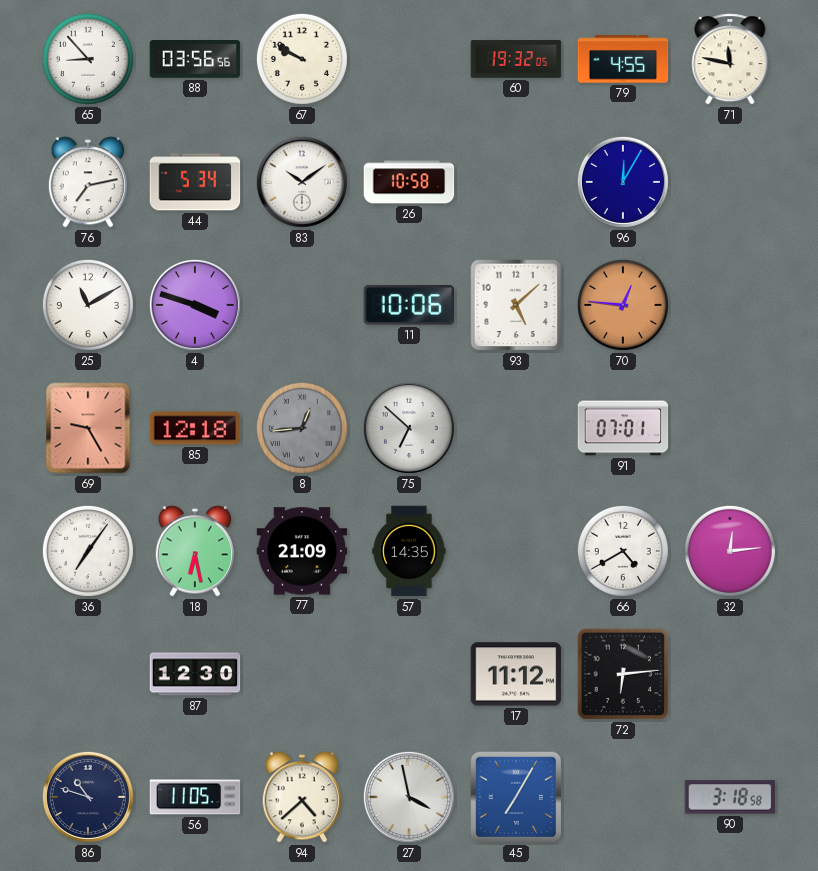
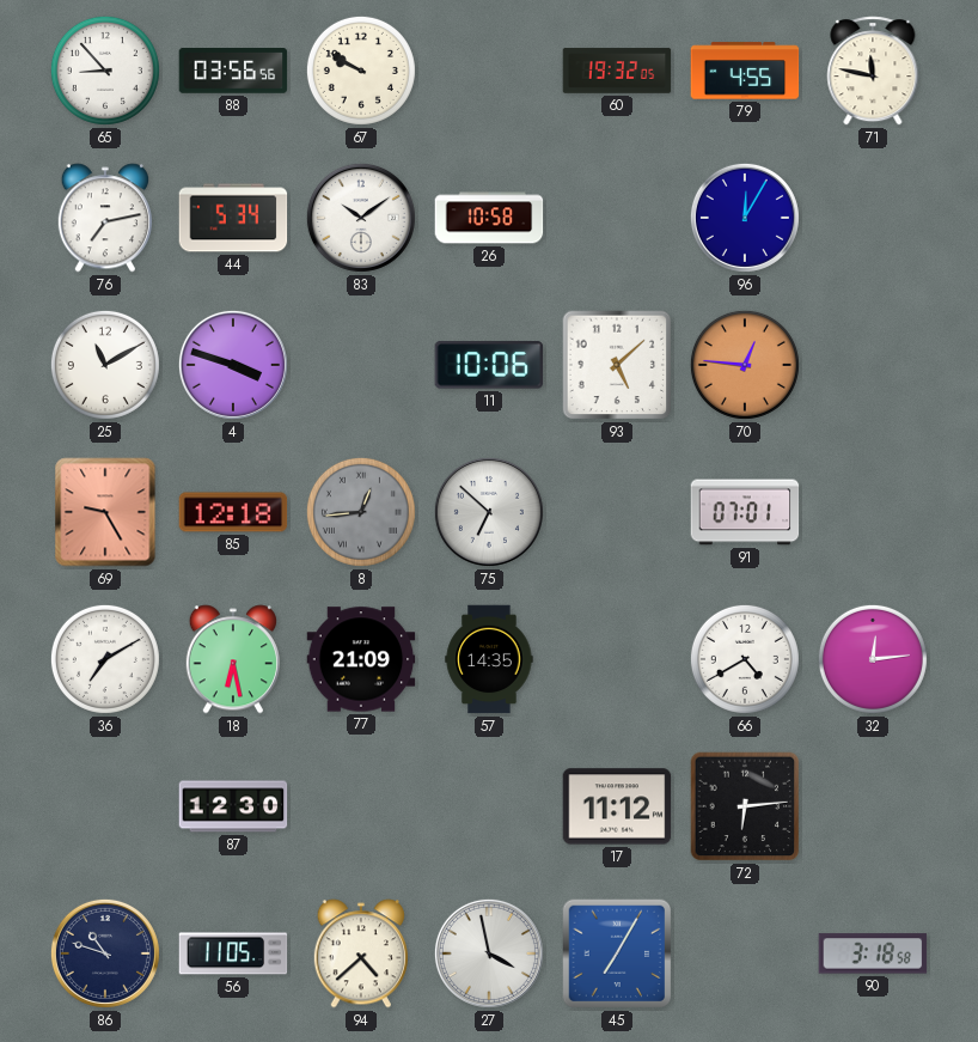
36: 7:06 -> 7:10 (105, 659)
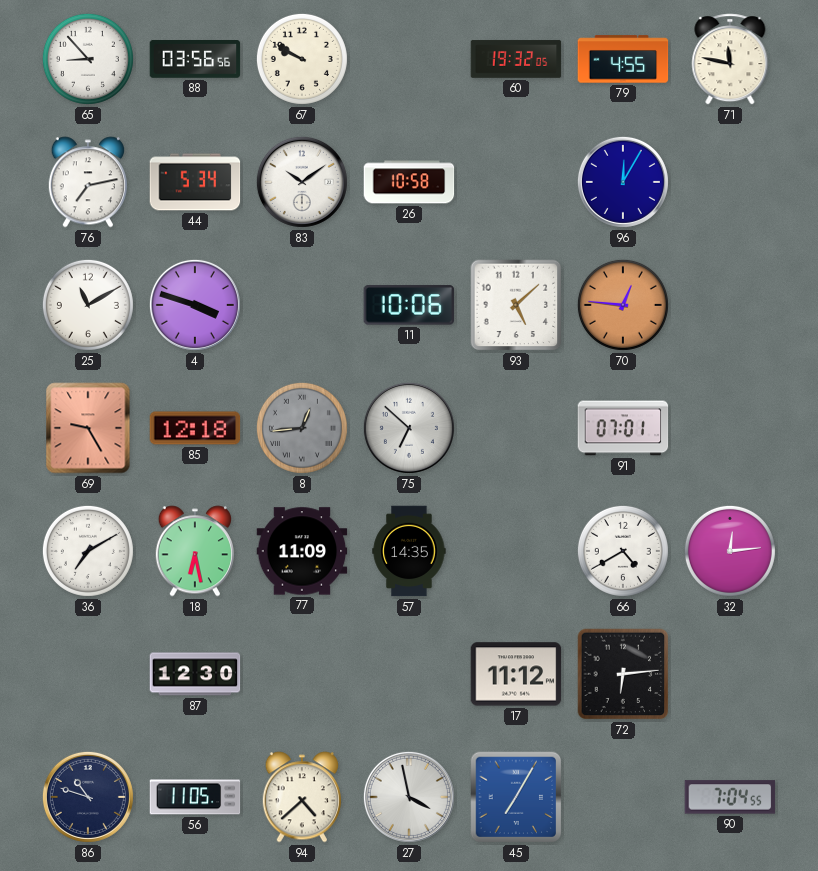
77: 21:09 -> 11:09 (302, 551)
90: 3:18 -> 7:04 (730, 797)
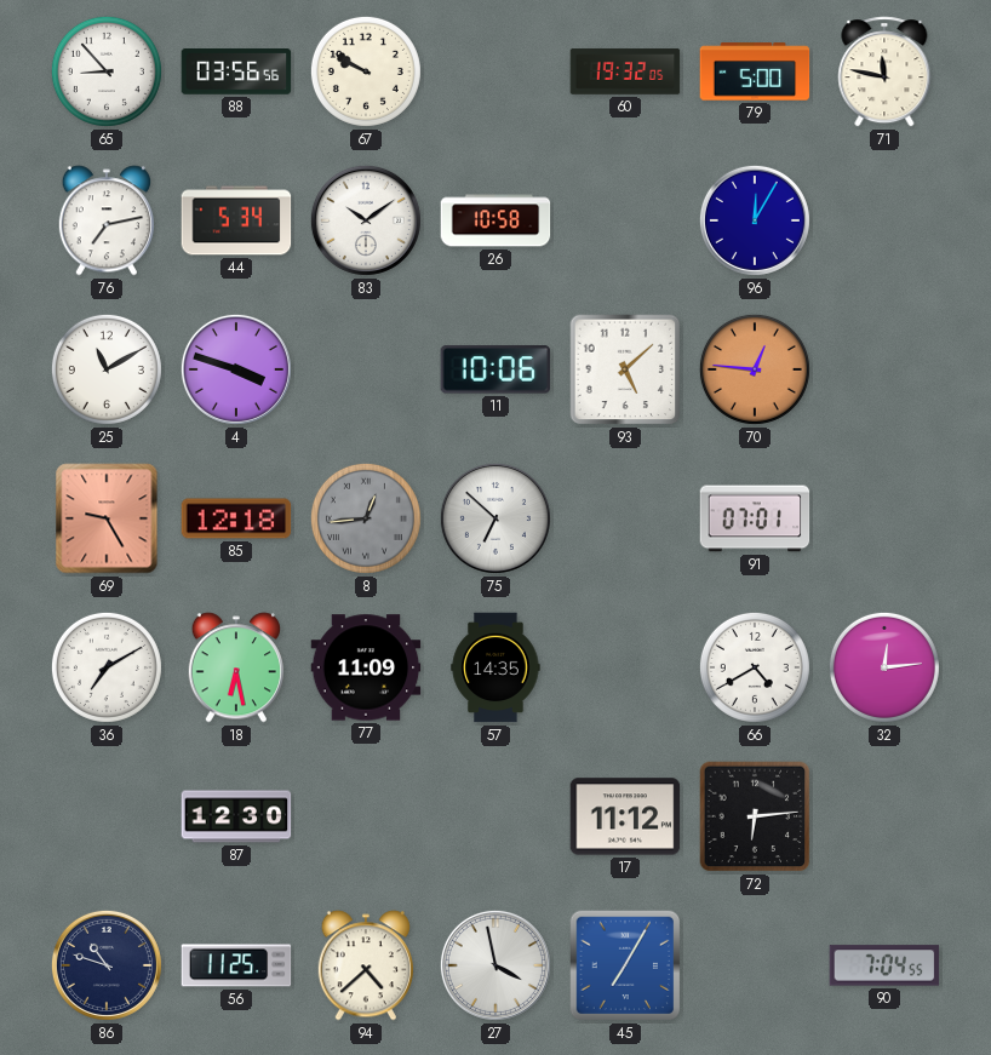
79: 4:55 -> 5:00 (755, 71)
56: 11:05 -> 11:25 (236, 965)
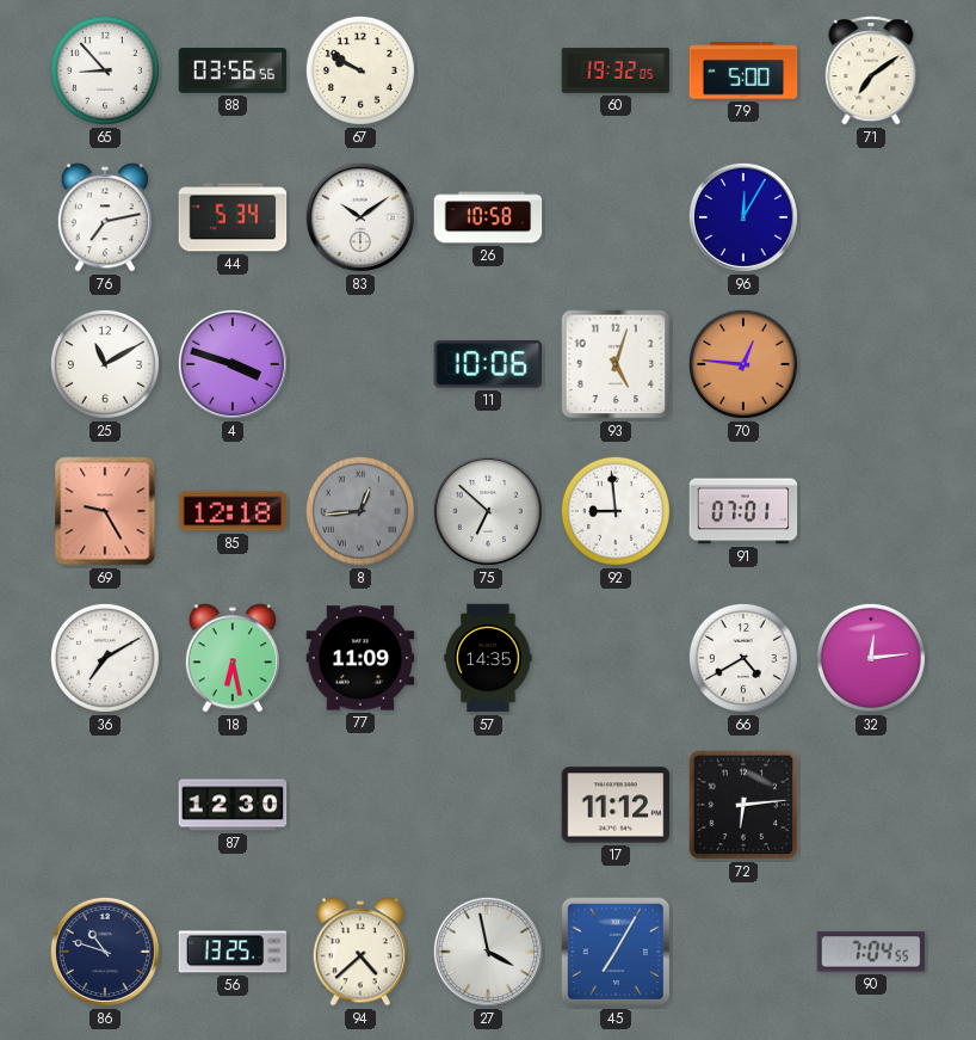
71: 11:47 -> 7:09 (871, 70)
93: 5:08 -> 5:03 (616, 364)
92: none -> 8:59 (616, 511)
56: 11:25 -> 13:25 (233, 952)
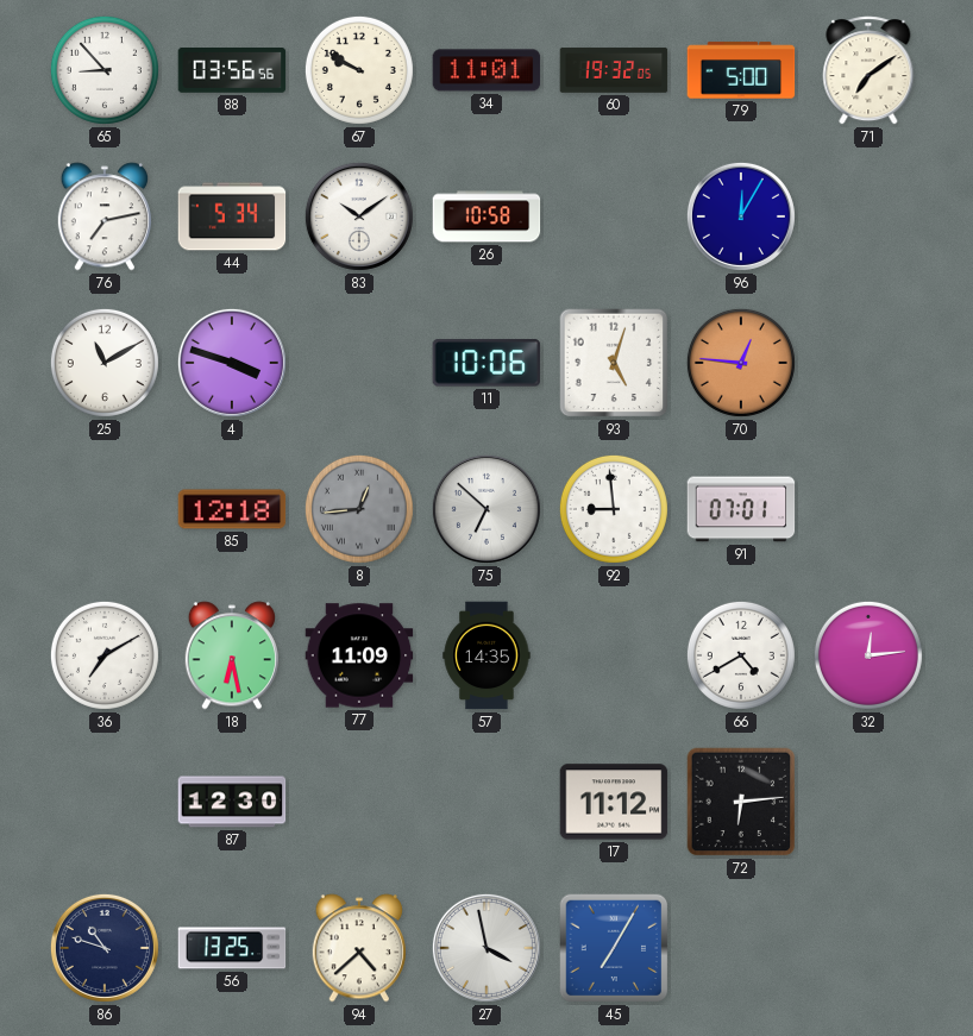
34: none -> 11:01 (486, 70)
69: 9:25 -> none (105, 511)
90: 7:04 -> none (871, 952)
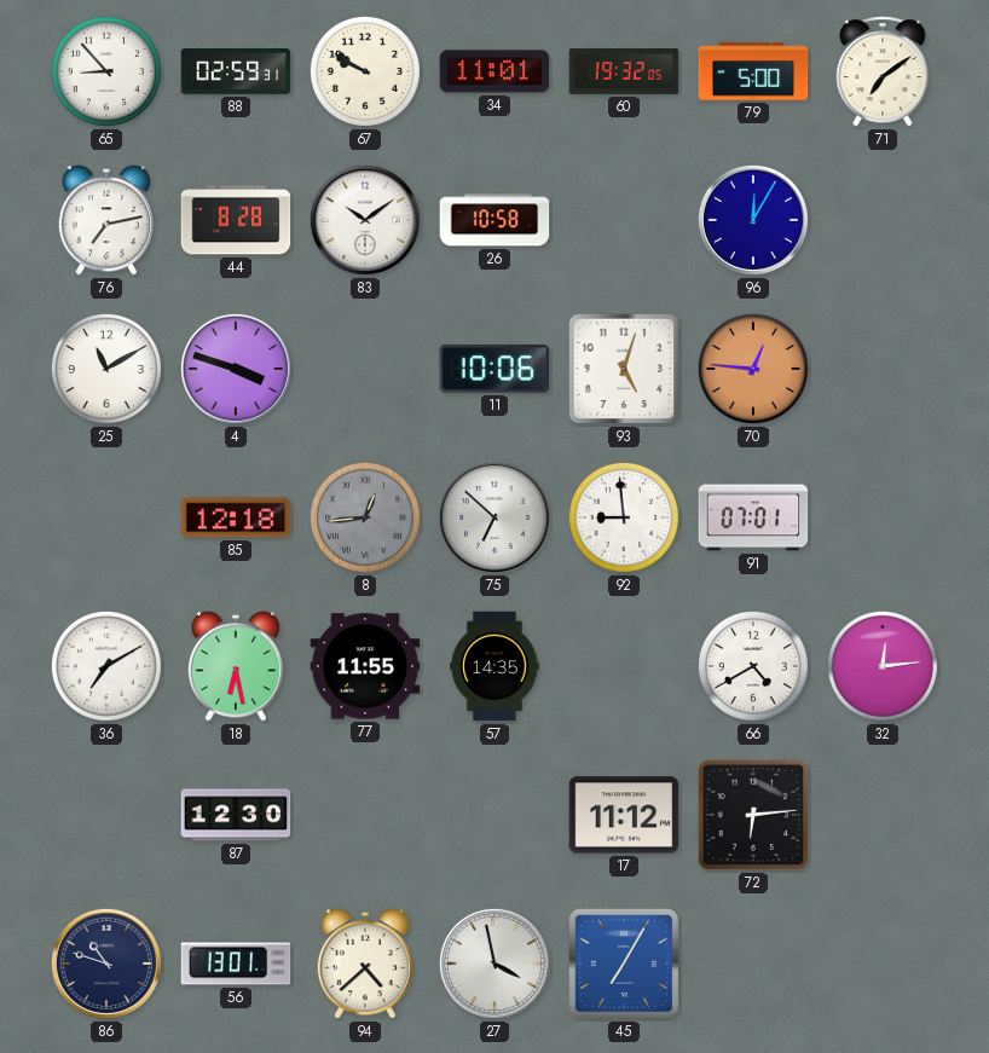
88: 03:56 -> 02:59 (236, 73)
44: 5:34 -> 8:28 (236, 220)
77: 11:09 -> 11:55 (365, 666)
56: 13:25 -> 13:01 (236, 964)
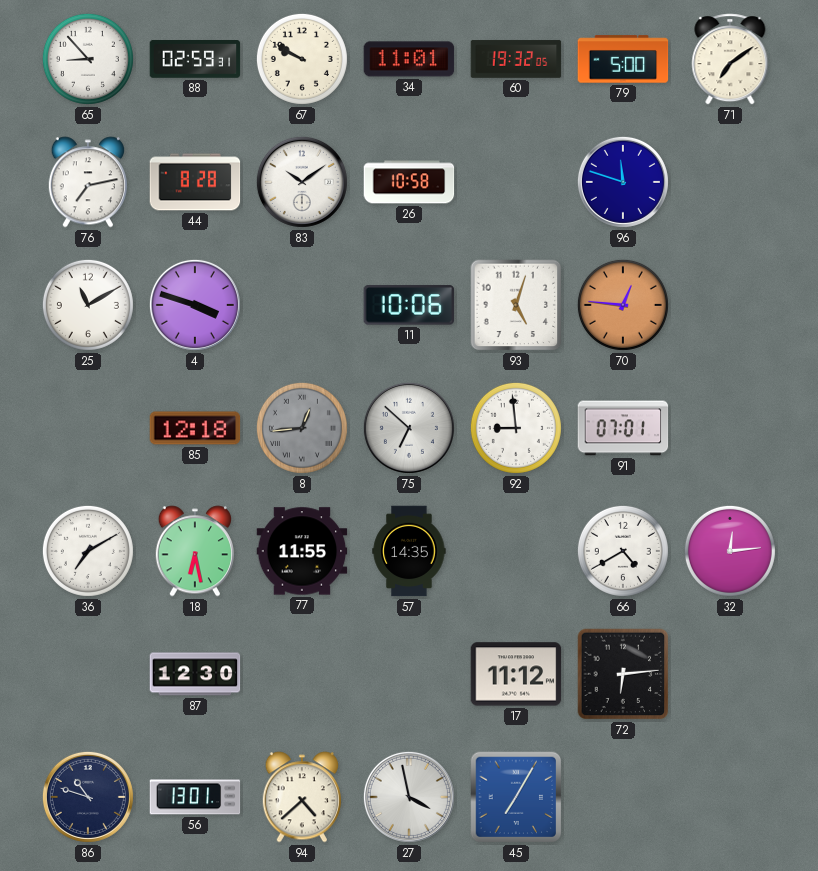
96: 12:05 -> 11:48 (623, 182)
